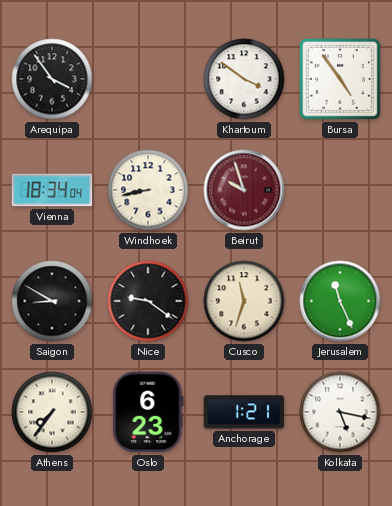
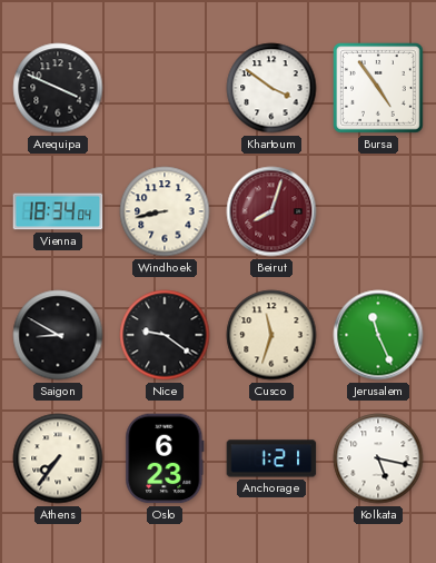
Arequipa: 3:54 -> 3:49 (58, 88)
Beirut: 9:57 -> 8:03 (271, 211)
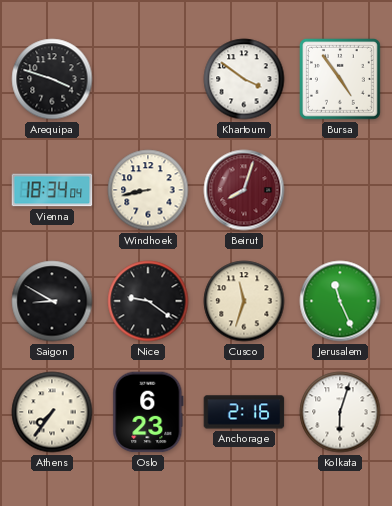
Arequipa: 3:49 -> 3:48 (52, 79)
Anchorage: 1:21 -> 2:16 (244, 412)
Kolkata: 5:17 -> 6:03 (340, 412)
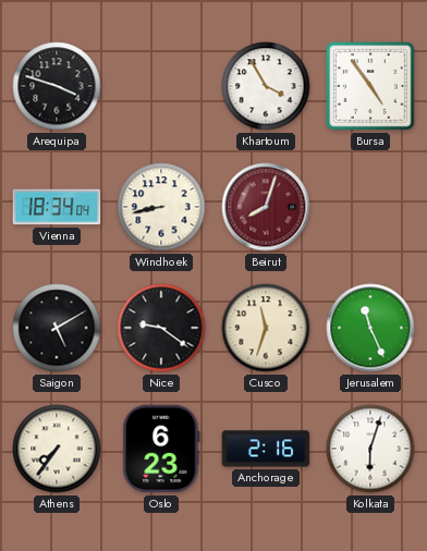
Khartoum: 3:51 -> 3:55 (266, 86)
Saigon: 8:50 -> 5:10 (57, 328)
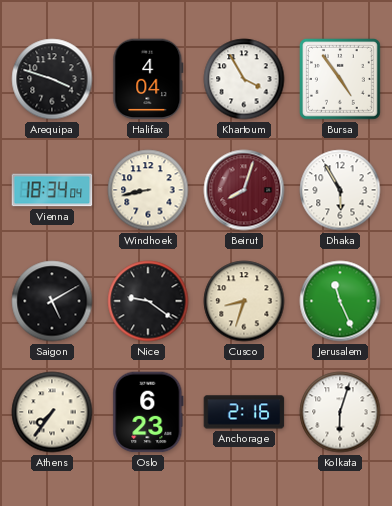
Halifax: none -> 4:04 (148, 79)
Dhaka: none -> 5:55 (340, 190)
Cusco: 11:33 -> 8:33 (244, 301)
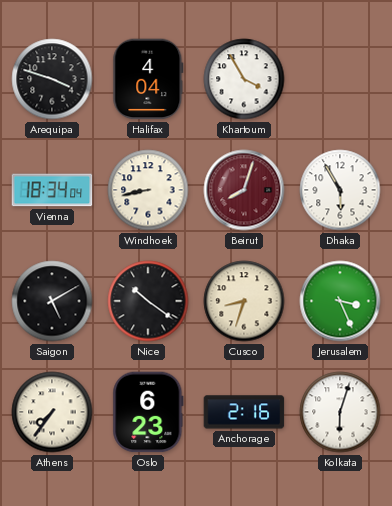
Bursa: 4:54 -> none (340, 79)
Nice: 9:21 -> 10:21 (148, 301)
Jerusalem: 11:26 -> 3:26 (340, 301)
